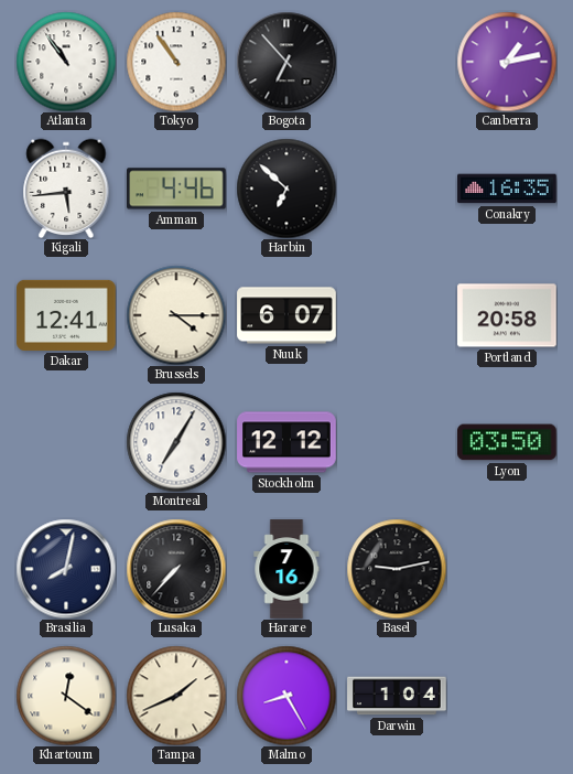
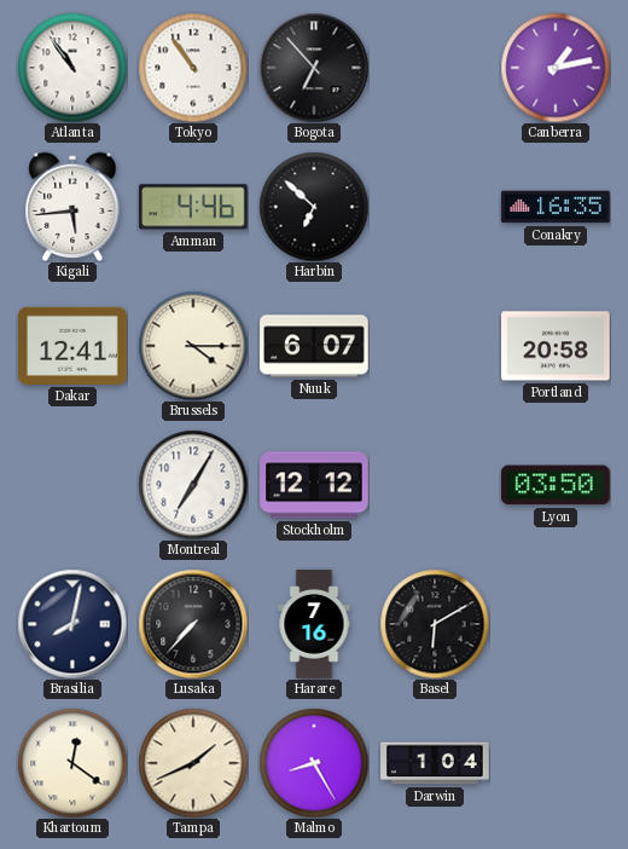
Basel: 9:13 -> 6:10 (435, 624)
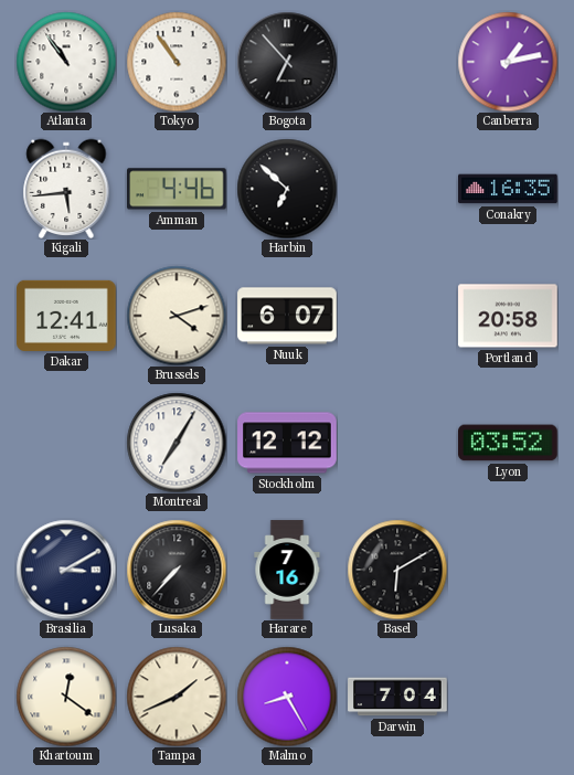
Brussels: 4:15 -> 4:12 (177, 316)
Lyon: 03:50 -> 03:52 (508, 443)
Brasilia: 8:02 -> 3:10 (66, 570)
Darwin: 1:04 -> 7:04 (397, 697)
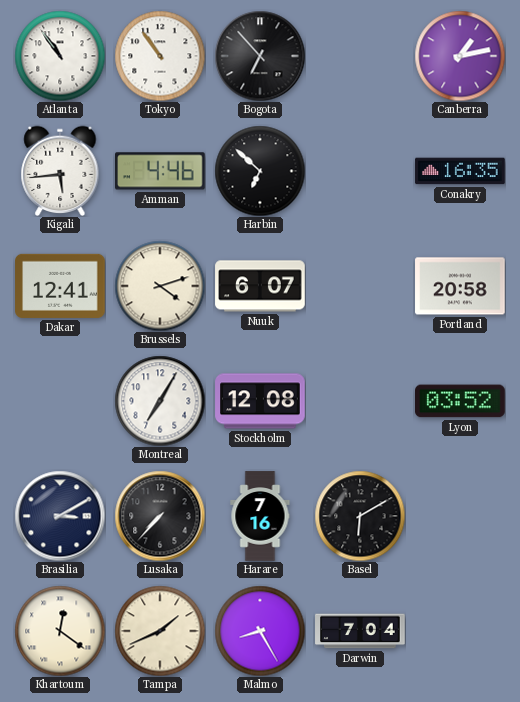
Stockholm: 12:12 -> 12:08 (260, 401)
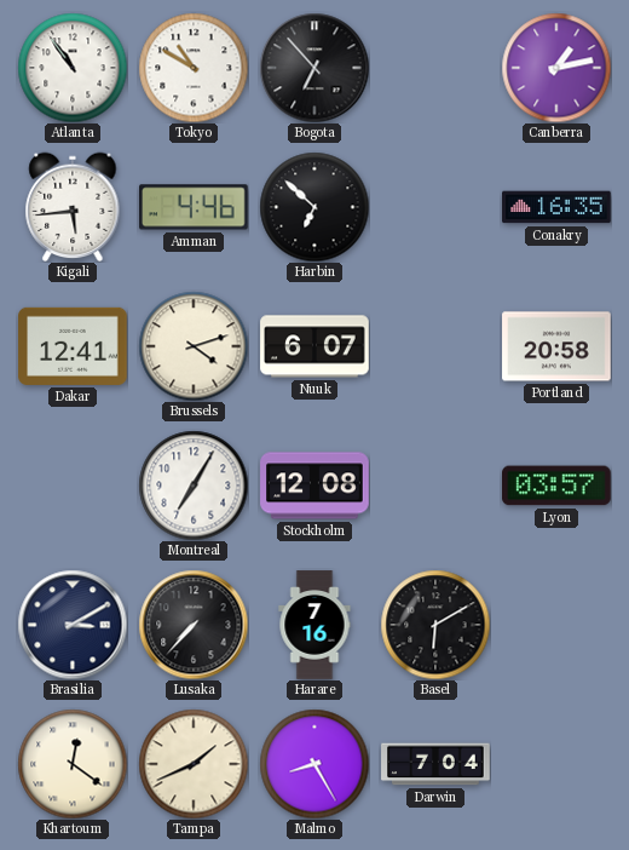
Tokyo: 10:54 -> 10:50 (194, 68)
Lyon: 03:52 -> 03:57 (556, 486)
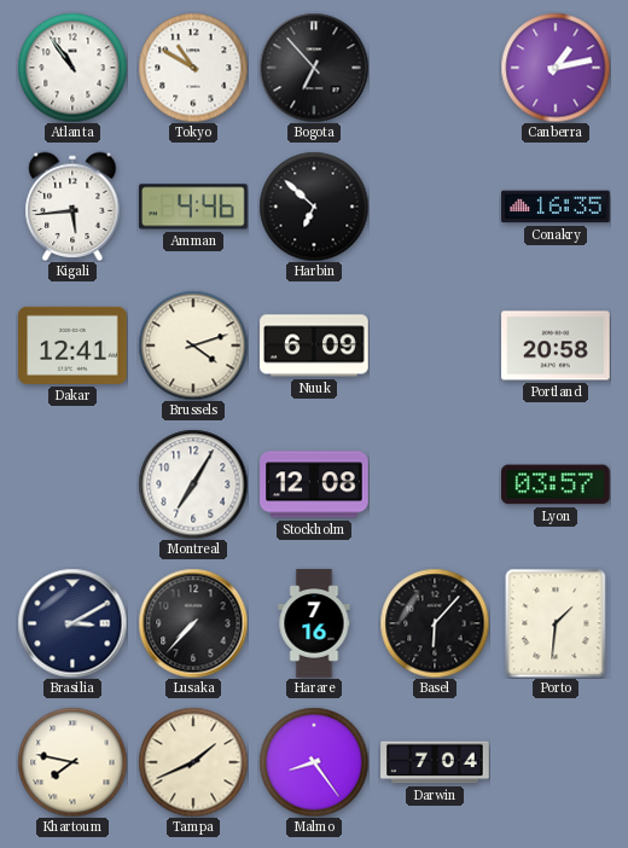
Nuuk: 6:07 -> 6:09 (314, 345)
Basel: 6:10 -> 6:07 (435, 623)
Porto: none -> 1:31 (556, 623)
Khartoum: 12:21 -> 7:47 (72, 762)
Malmo: 8:25 -> 8:24 (314, 762)
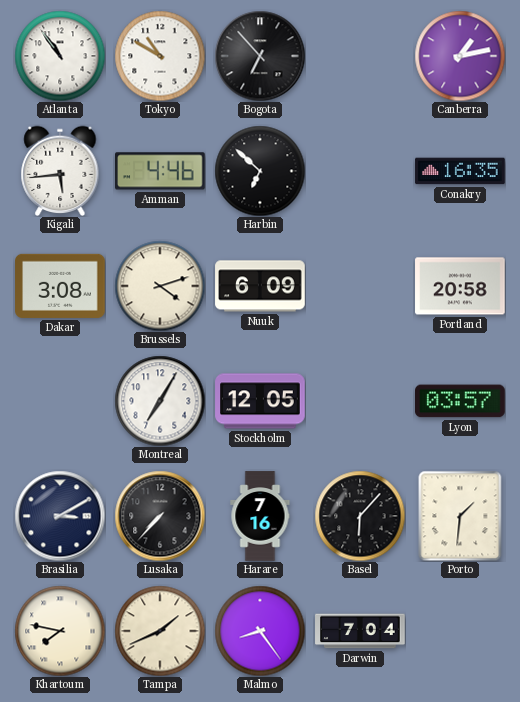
Dakar: 12:41 -> 3:08 (60, 286)
Stockholm: 12:08 -> 12:05 (260, 401)
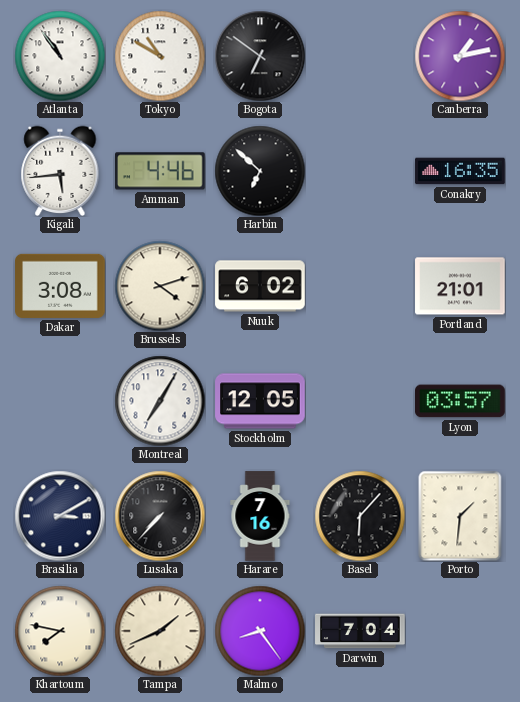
Bogota: 6:53 -> 6:51 (260, 56)
Nuuk: 6:09 -> 6:02 (260, 286)
Portland: 20:58 -> 21:01 (460, 286)
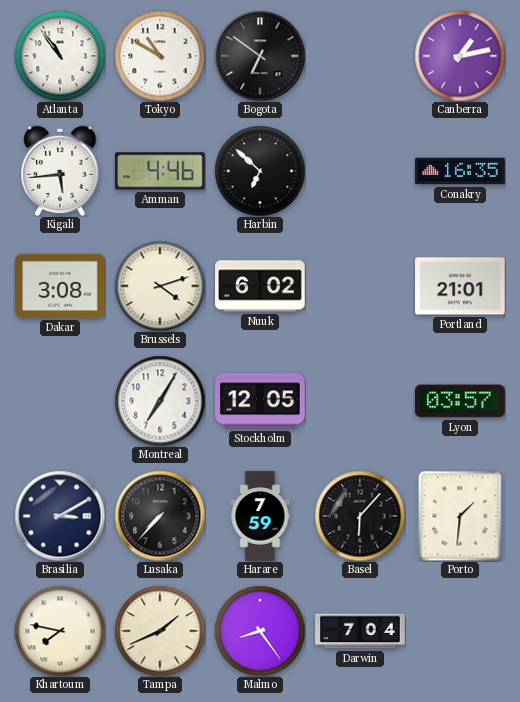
Harare: 7:16 -> 7:59 (260, 516)
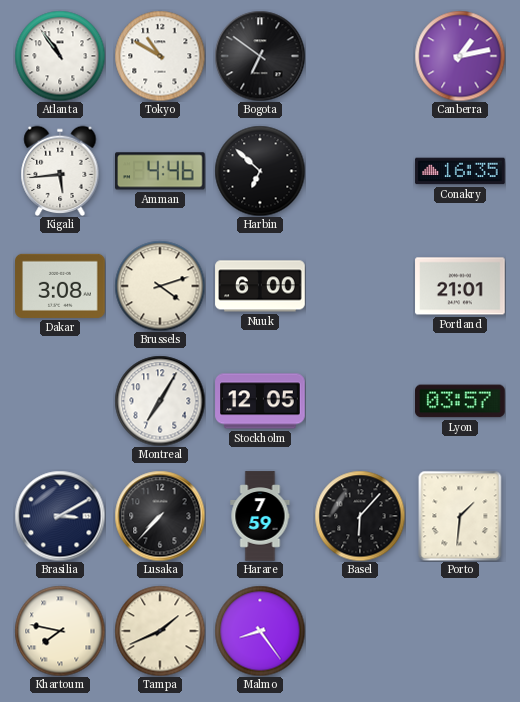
Nuuk: 6:02 -> 6:00 (260, 286)
Darwin: 7:04 -> none (360, 631)
